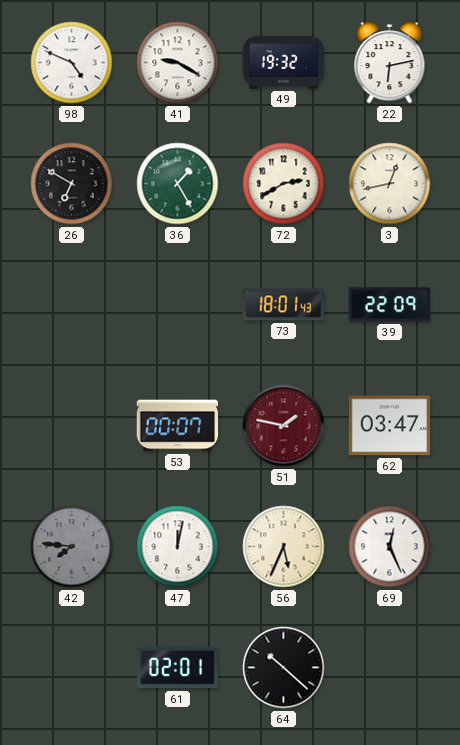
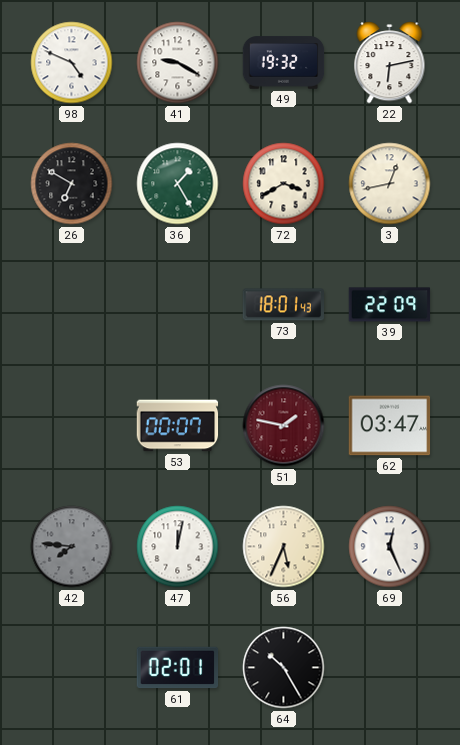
72: 2:40 -> 3:40 (284, 184)
64: 10:22 -> 10:25 (284, 668)
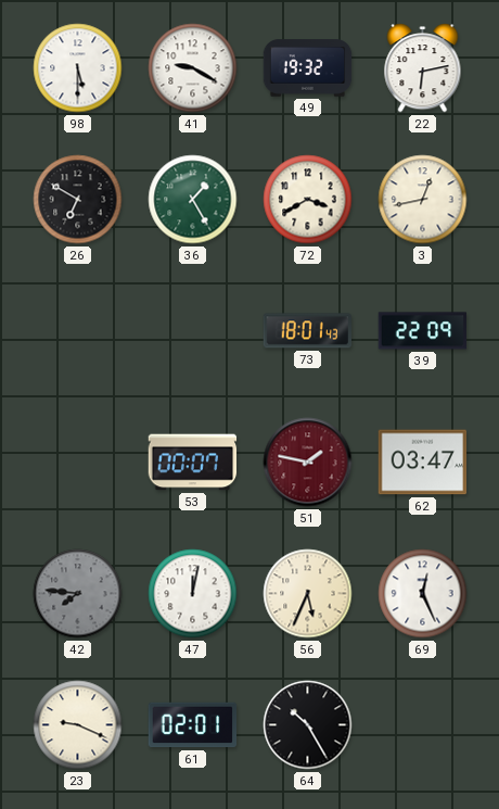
98: 4:49 -> 5:30 (78, 68)
23: none -> 9:19 (78, 725)
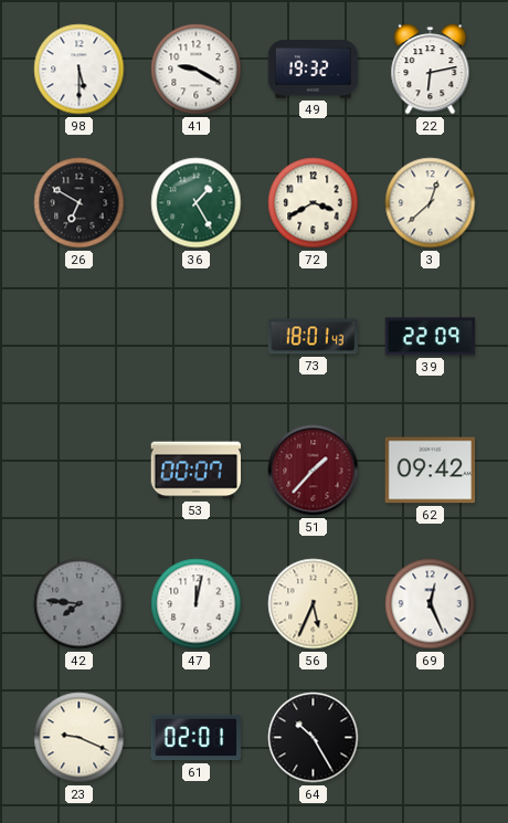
3: 12:43 -> 12:38 (431, 203)
51: 1:47 -> 1:37 (314, 471)
62: 03:47 -> 09:42 (431, 471)
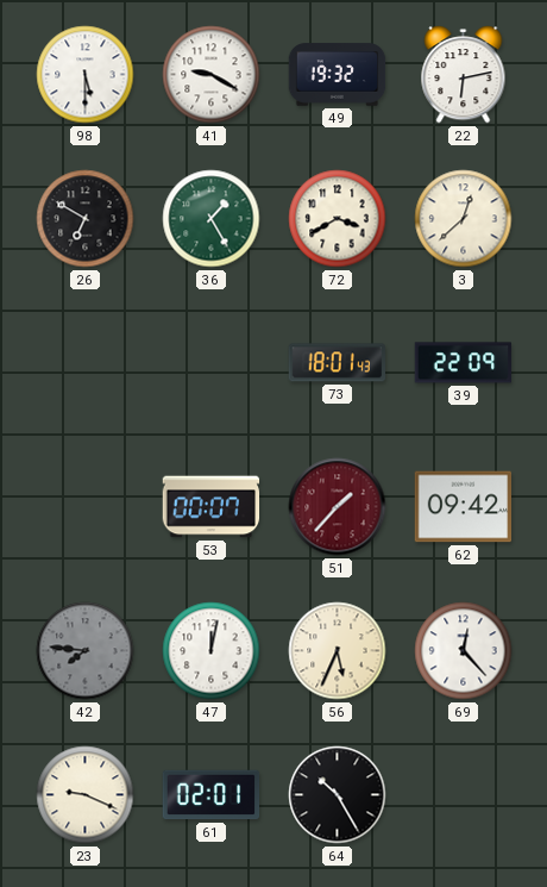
69: 12:26 -> 12:23 (464, 651)
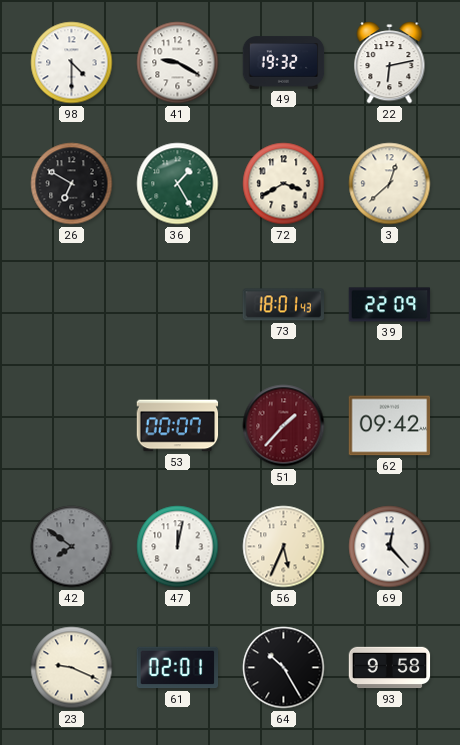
98: 5:30 -> 4:30 (72, 63)
42: 7:46 -> 7:51 (72, 547)
93: none -> 9:58 (390, 668)
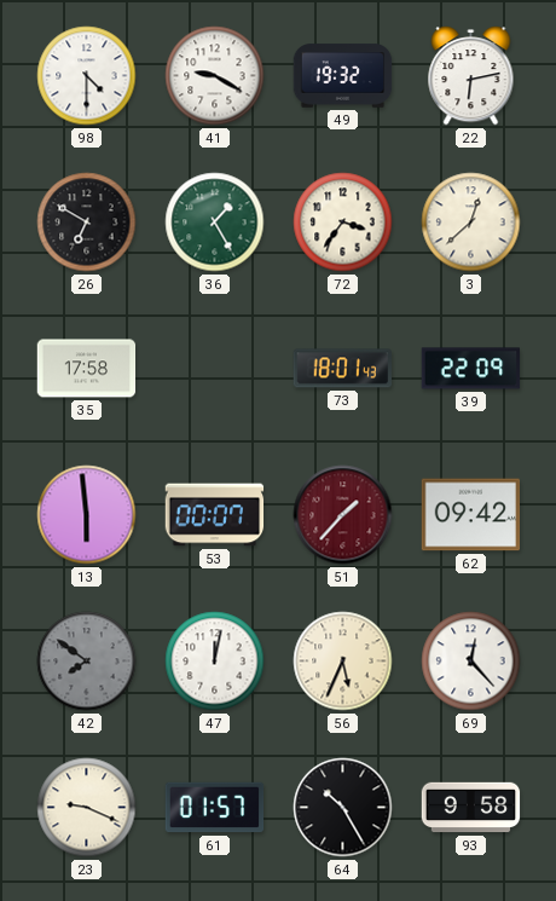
72: 3:40 -> 3:36 (343, 223)
35: none -> 17:58 (87, 369)
13: none -> 5:59 (87, 515)
61: 02:01 -> 01:57 (215, 808)
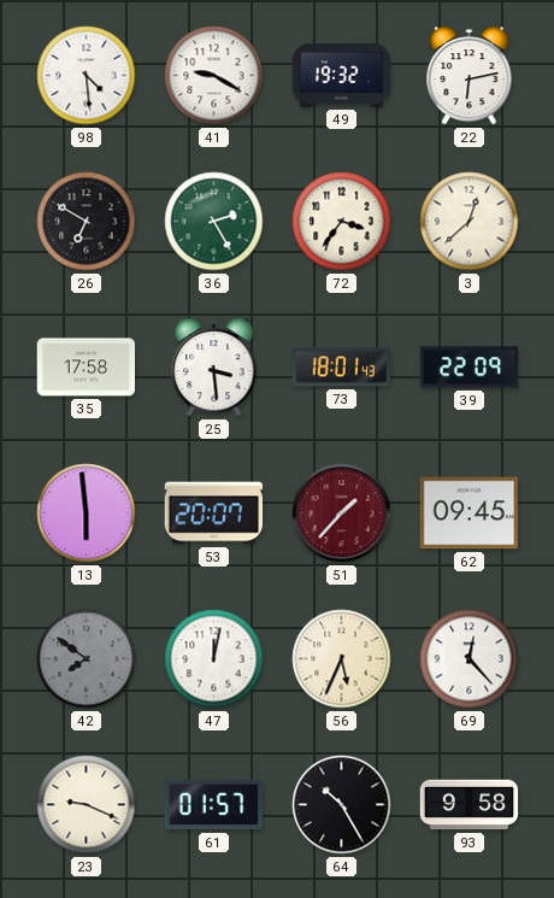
98: 4:30 -> 4:29 (87, 76)
36: 1:25 -> 2:25 (214, 222)
25: none -> 3:29 (214, 368)
53: 00:07 -> 20:07 (214, 513)
62: 09:42 -> 09:45 (470, 513)
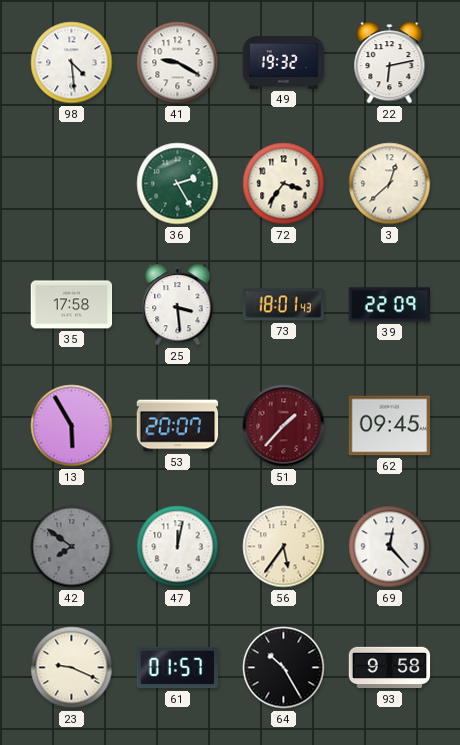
26: 6:50 -> none (87, 222)
13: 5:59 -> 5:55 (72, 426)
56: 5:34 -> 5:36 (284, 547)
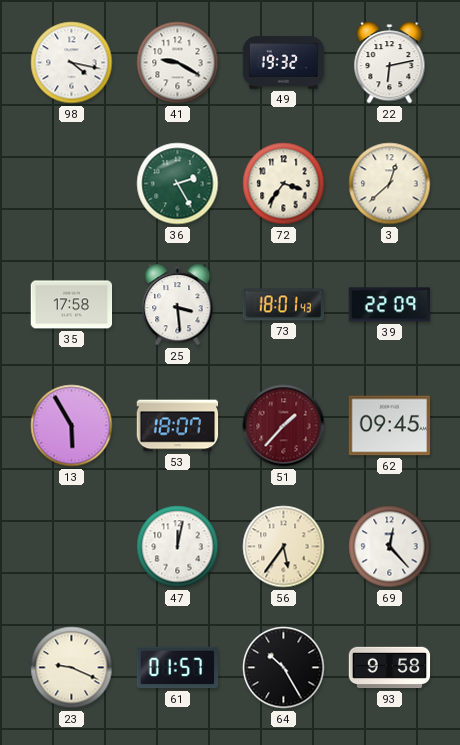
98: 4:29 -> 4:17 (72, 63)
53: 20:07 -> 18:07 (178, 426)
42: 7:51 -> none (72, 547)
